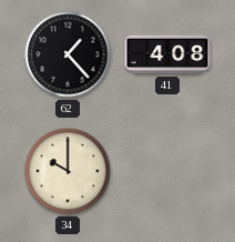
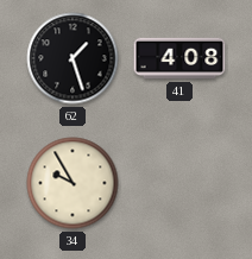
62: 1:23 -> 1:27 (73, 58)
34: 10:00 -> 9:55 (73, 183)
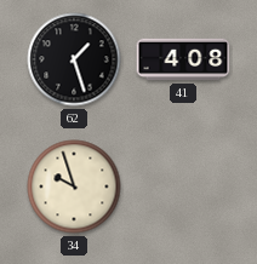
34: 9:55 -> 9:57 (74, 186)
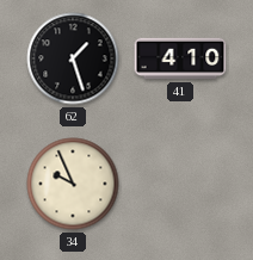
41: 4:08 -> 4:10 (180, 58)
34: 9:57 -> 9:56 (73, 184)
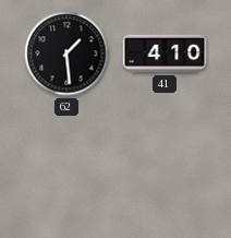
62: 1:27 -> 1:29 (66, 53)
34: 9:56 -> none (73, 184)
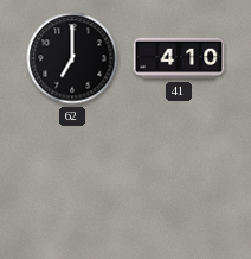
62: 1:29 -> 7:00 (72, 58)
